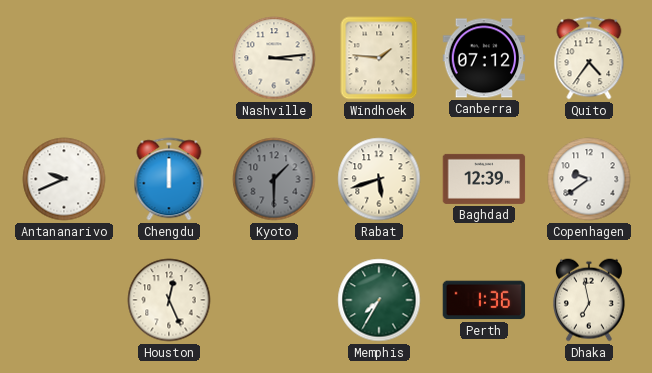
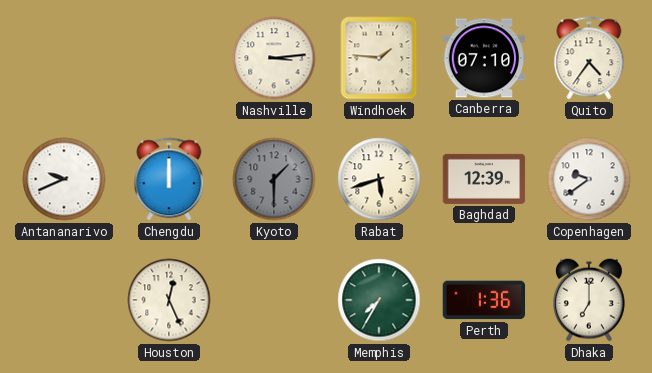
Canberra: 07:12 -> 07:10 (484, 58)
Dhaka: 6:58 -> 7:00 (589, 300)
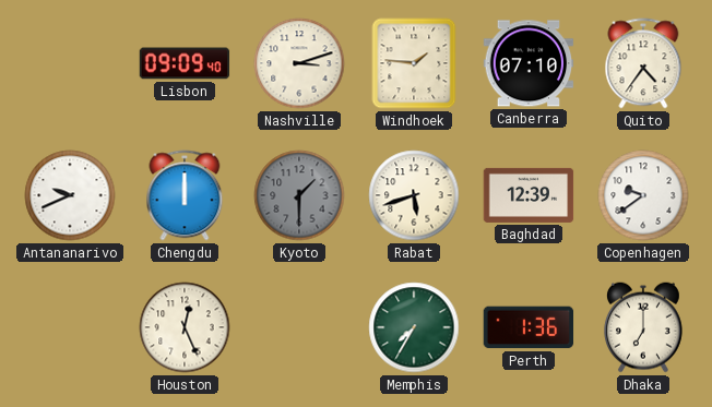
Lisbon: none -> 09:09 (185, 63)
Nashville: 3:14 -> 3:12 (299, 63)
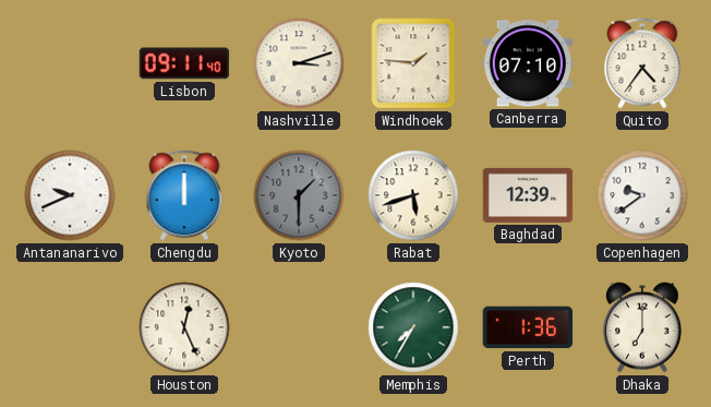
Lisbon: 09:09 -> 09:11 (184, 63)
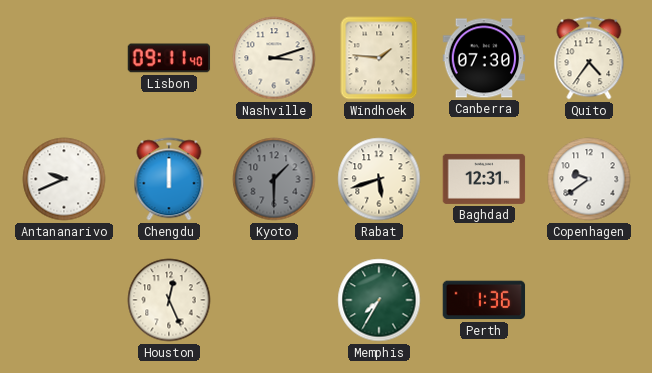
Canberra: 07:10 -> 07:30 (484, 58)
Baghdad: 12:39 -> 12:31 (484, 179)
Dhaka: 7:00 -> none (642, 327)
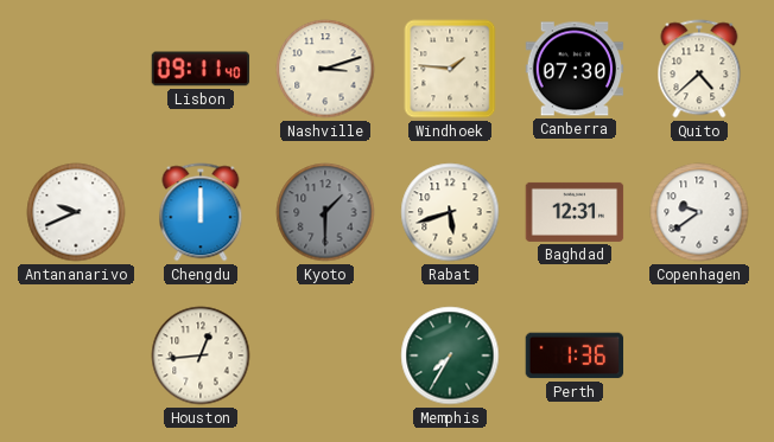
Quito: 4:36 -> 4:38 (699, 69)
Houston: 12:26 -> 12:44 (201, 355)
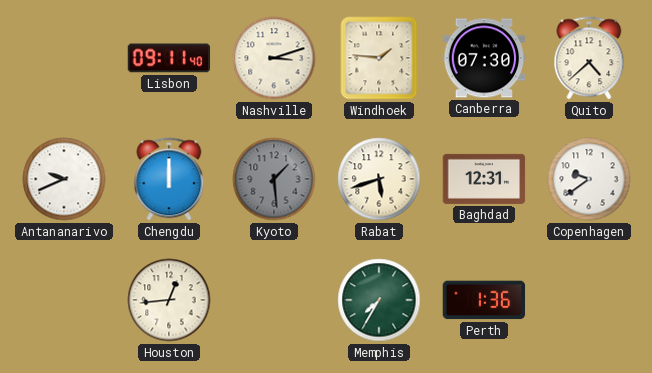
Kyoto: 1:30 -> 1:29 (274, 179)
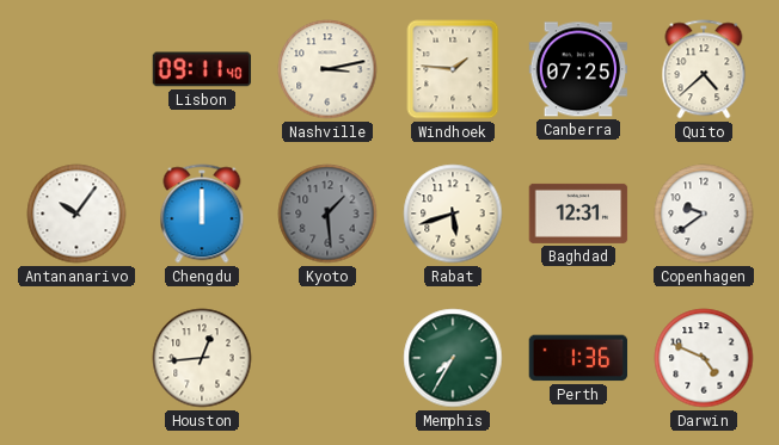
Nashville: 3:12 -> 3:13 (327, 69)
Canberra: 07:30 -> 07:25 (578, 69)
Antananarivo: 9:41 -> 10:06 (76, 214)
Darwin: none -> 4:49 (704, 358)
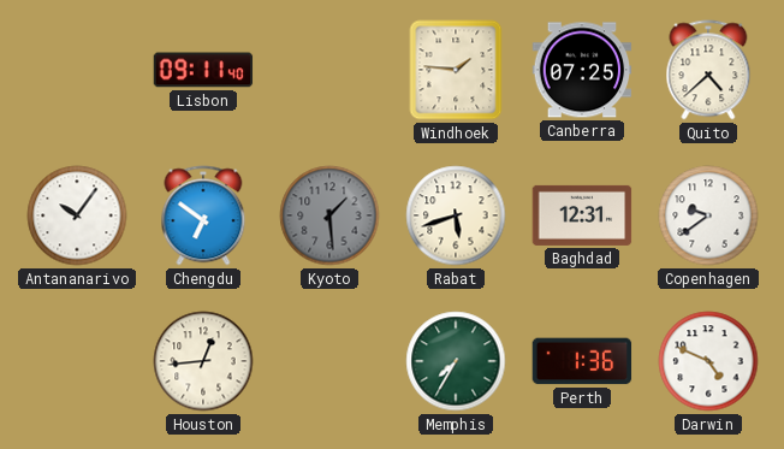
Nashville: 3:13 -> none (327, 69)
Chengdu: 12:00 -> 6:51 (203, 215)
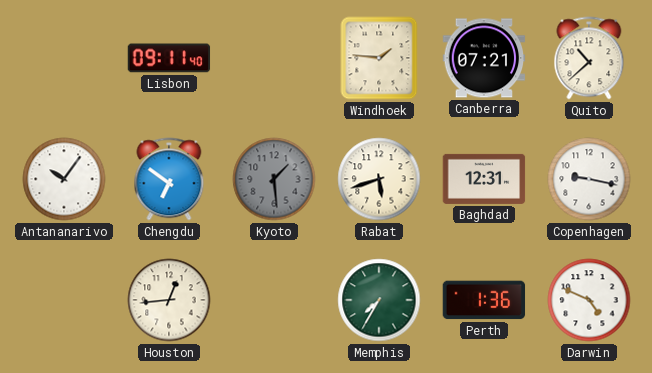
Canberra: 07:25 -> 07:21 (484, 58)
Quito: 4:38 -> 10:38 (589, 58)
Copenhagen: 9:39 -> 9:17 (589, 179)
